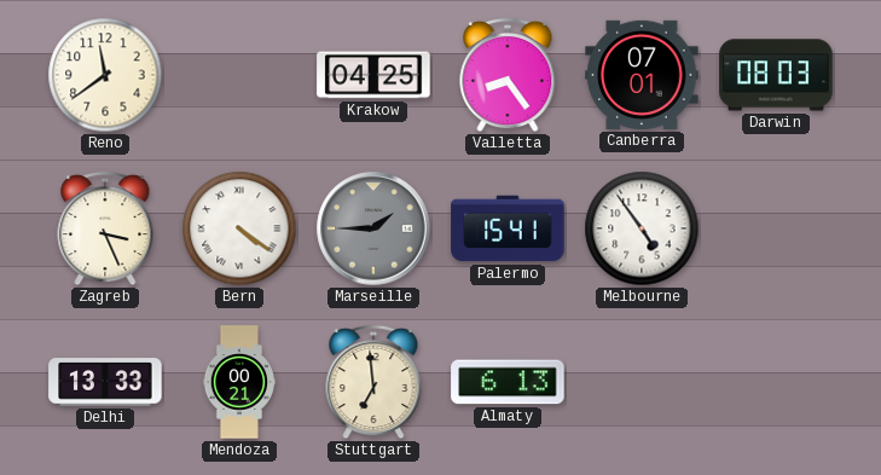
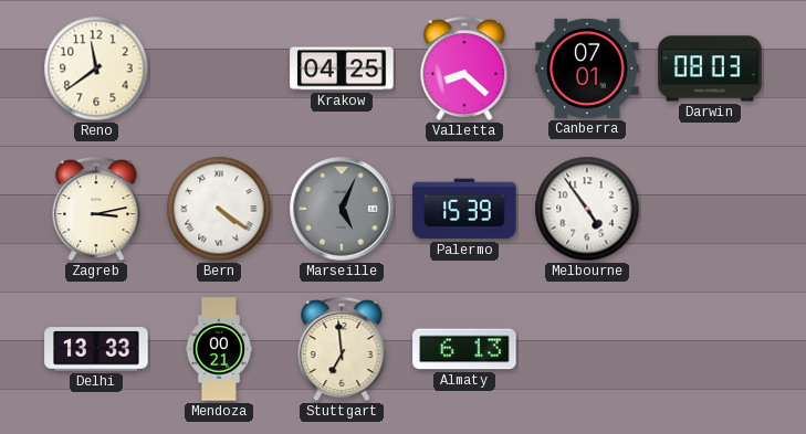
Valletta: 8:24 -> 8:22 (464, 68)
Zagreb: 3:26 -> 3:13 (96, 209)
Marseille: 1:45 -> 5:04 (342, 209)
Palermo: 15:41 -> 15:39 (464, 209)
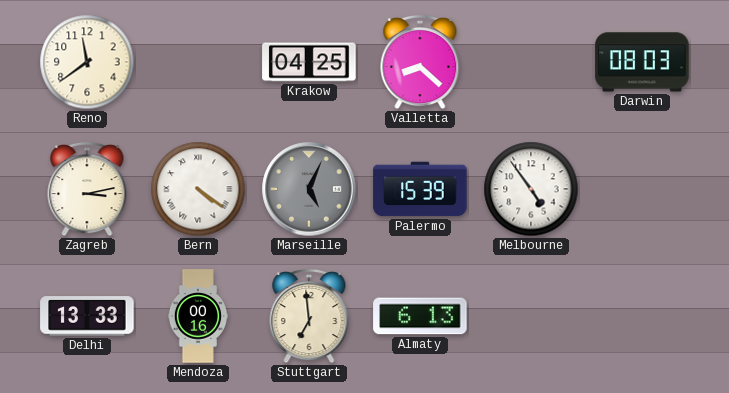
Canberra: 07:01 -> none (587, 68)
Mendoza: 00:21 -> 00:16 (198, 316)
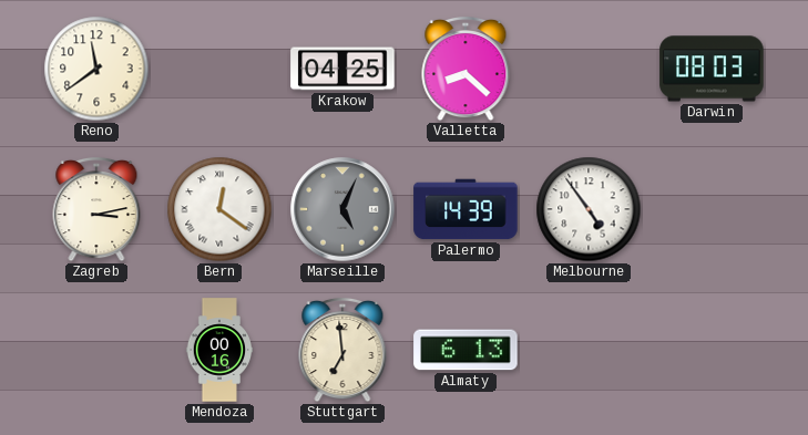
Bern: 4:21 -> 12:21 (219, 209)
Palermo: 15:39 -> 14:39 (466, 209)
Delhi: 13:33 -> none (87, 316)
